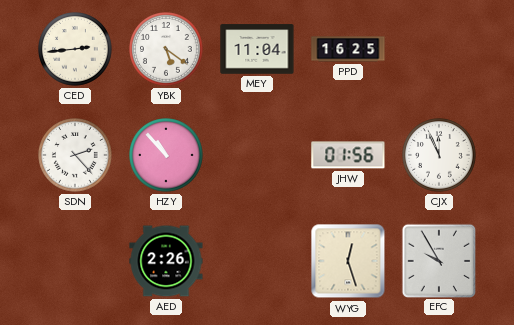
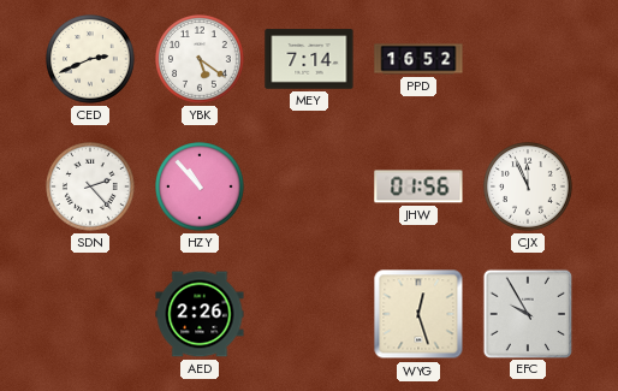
CED: 2:44 -> 2:41 (91, 60)
MEY: 11:04 -> 7:14 (309, 59)
PPD: 16:25 -> 16:52 (418, 59)
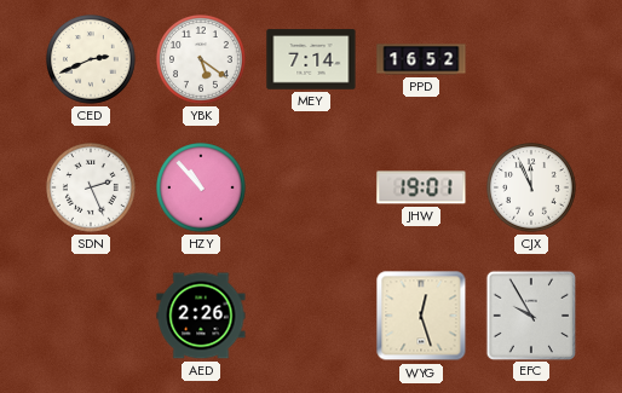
SDN: 2:23 -> 2:26 (92, 189)
JHW: 01:56 -> 19:01 (421, 187)
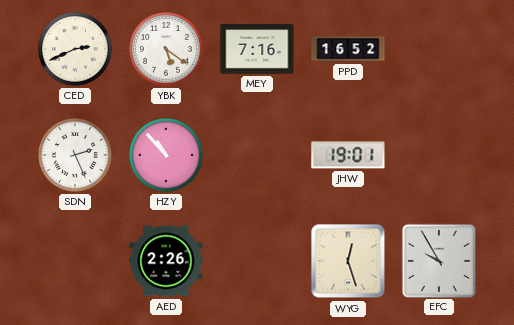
MEY: 7:14 -> 7:16 (257, 49)
CJX: 11:56 -> none (532, 189)
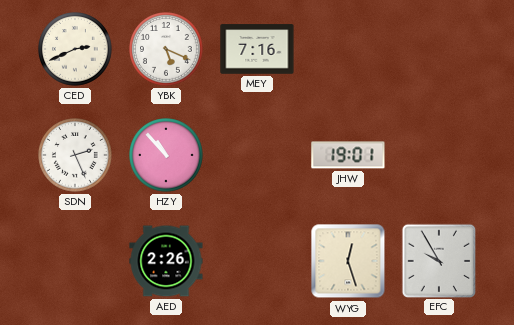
YBK: 5:21 -> 5:19 (167, 50)
PPD: 16:52 -> none (348, 49)
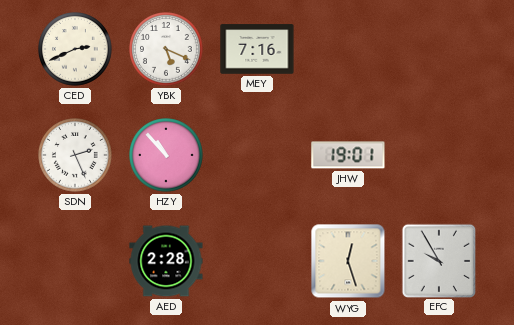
AED: 2:26 -> 2:28 (166, 261)
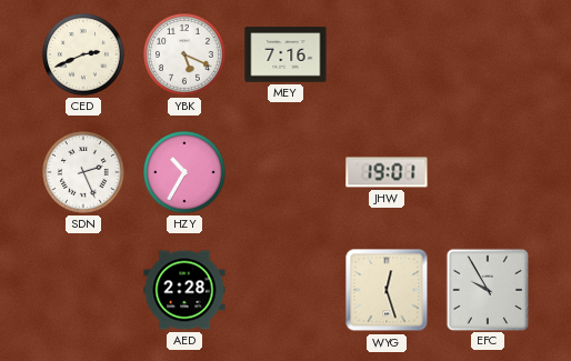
HZY: 10:53 -> 10:35 (186, 173)
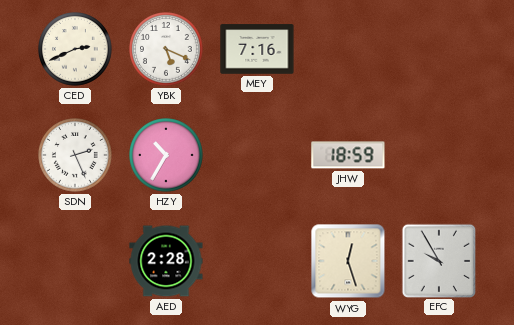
JHW: 19:01 -> 18:59 (348, 155)
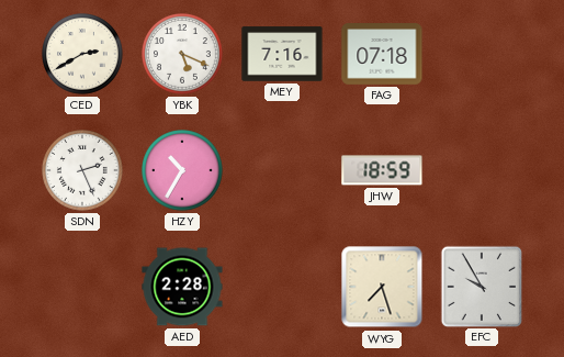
CED: 2:41 -> 2:40 (83, 55)
FAG: none -> 07:18 (382, 54)
WYG: 12:27 -> 7:27 (382, 287)
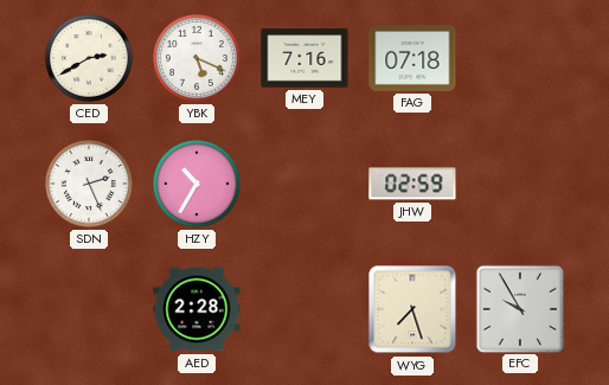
JHW: 18:59 -> 02:59 (412, 184)
